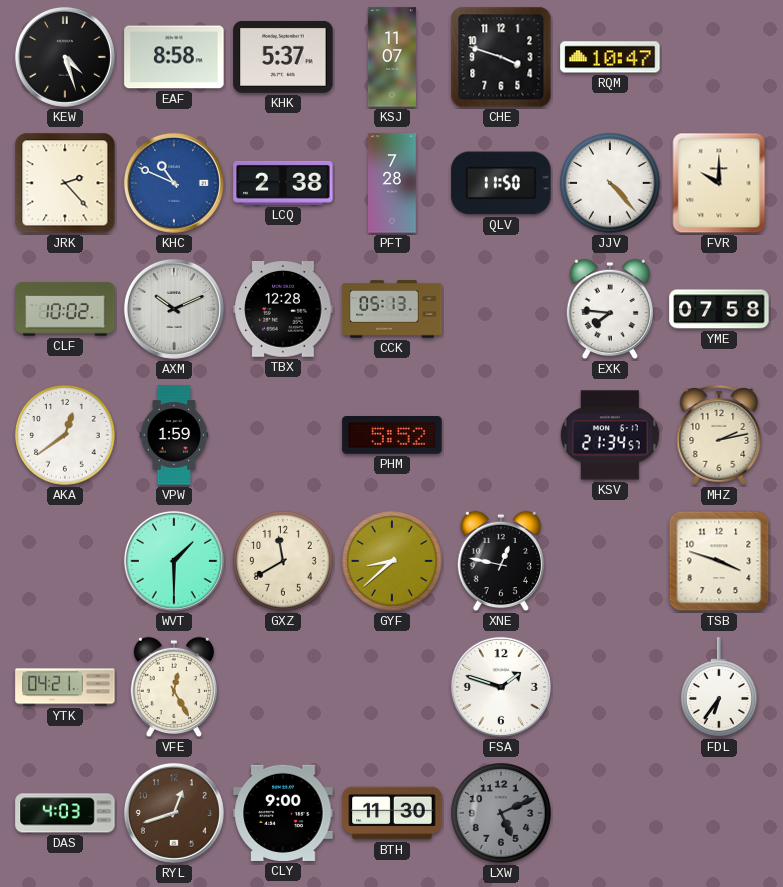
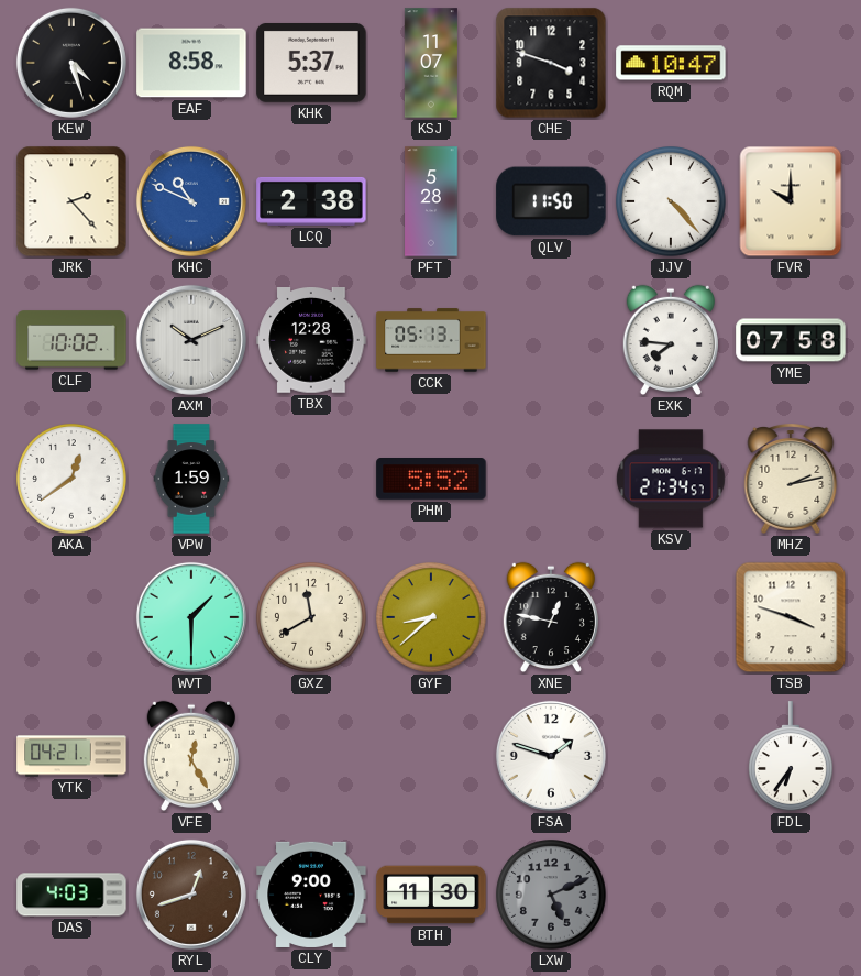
PFT: 7:28 -> 5:28 (431, 201)
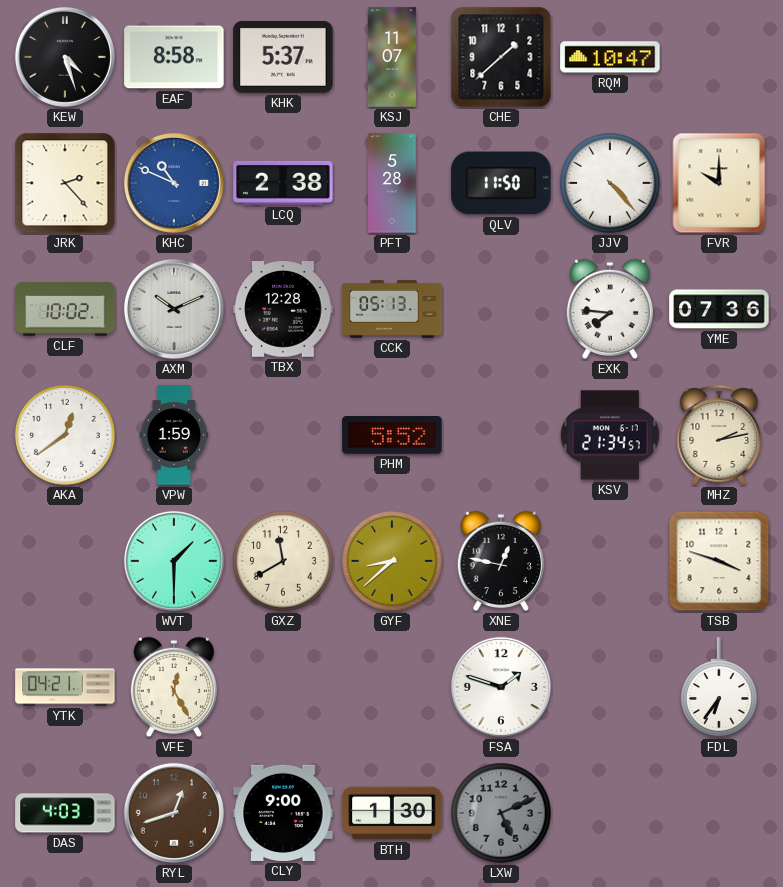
CHE: 3:48 -> 1:38 (501, 57)
YME: 07:58 -> 07:36 (719, 309)
BTH: 11:30 -> 1:30 (392, 813)
